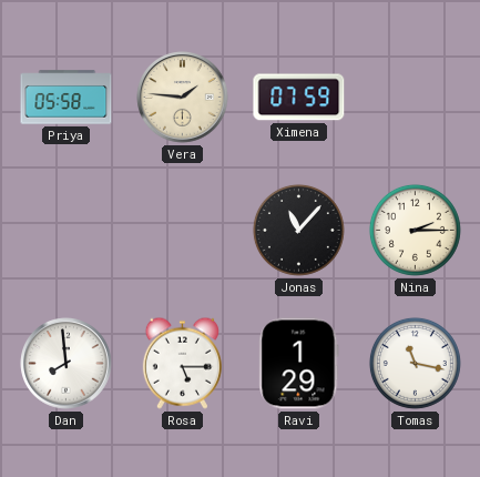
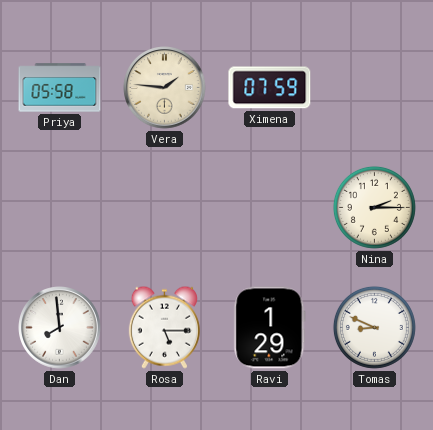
Jonas: 11:07 -> none (298, 230)
Tomas: 11:17 -> 8:49 (374, 327)
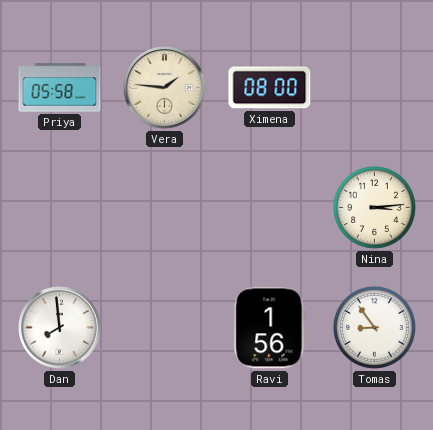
Ximena: 07:59 -> 08:00 (270, 88)
Nina: 2:15 -> 3:14 (374, 207)
Rosa: 5:15 -> none (164, 327)
Ravi: 1:29 -> 1:56 (270, 328)
Tomas: 8:49 -> 8:54 (374, 327)
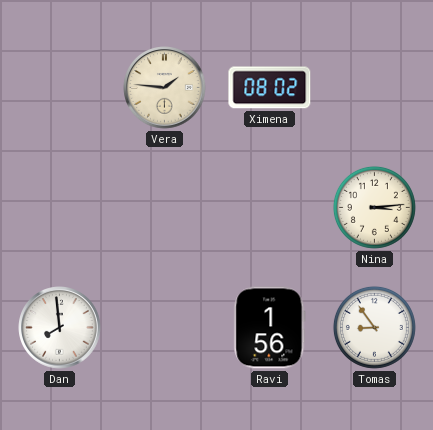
Priya: 05:58 -> none (60, 88)
Ximena: 08:00 -> 08:02 (270, 88)
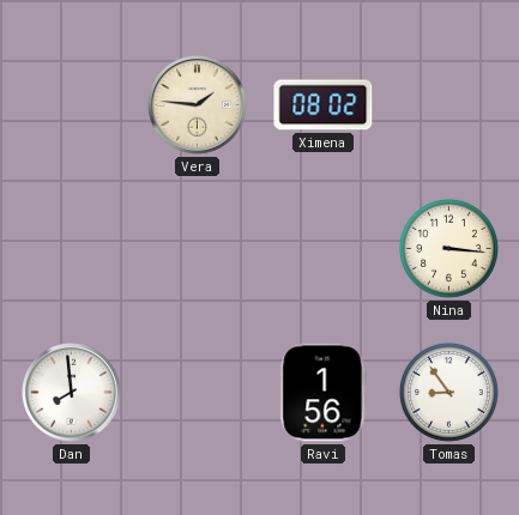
Nina: 3:14 -> 3:16 (448, 248)
